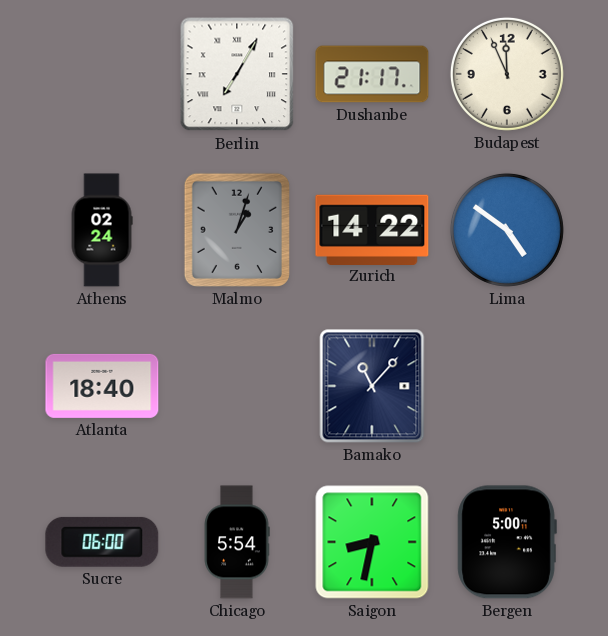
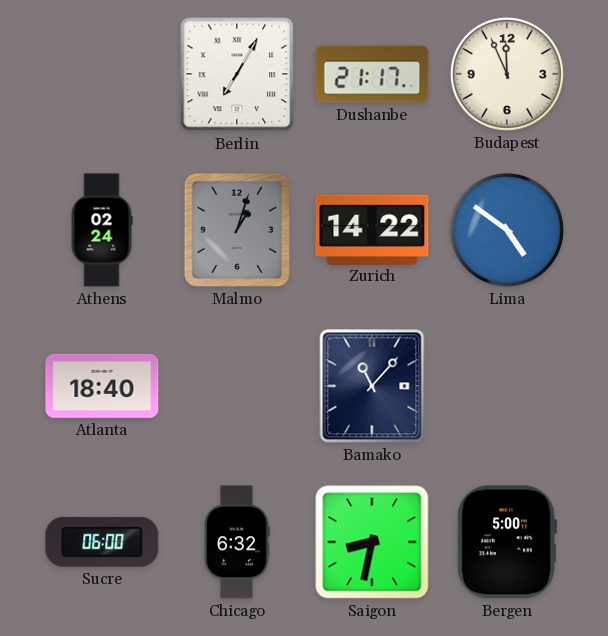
Chicago: 5:54 -> 6:32 (237, 542)
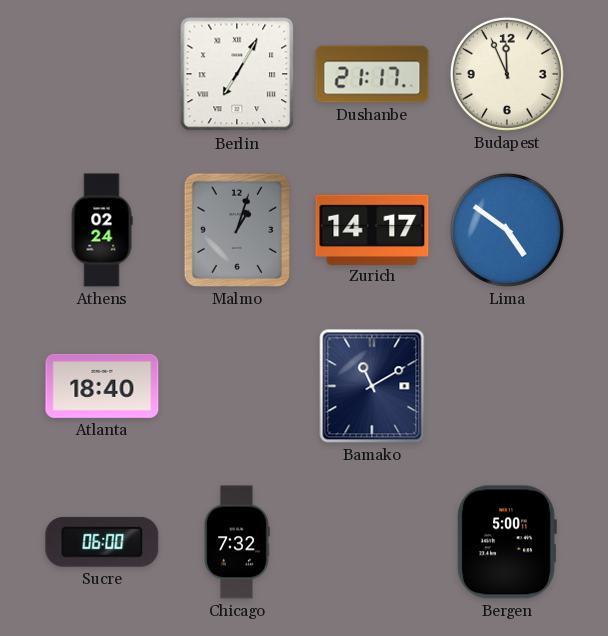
Zurich: 14:22 -> 14:17 (372, 229)
Bamako: 11:07 -> 11:10 (372, 386)
Chicago: 6:32 -> 7:32 (237, 542)
Saigon: 8:32 -> none (372, 542)
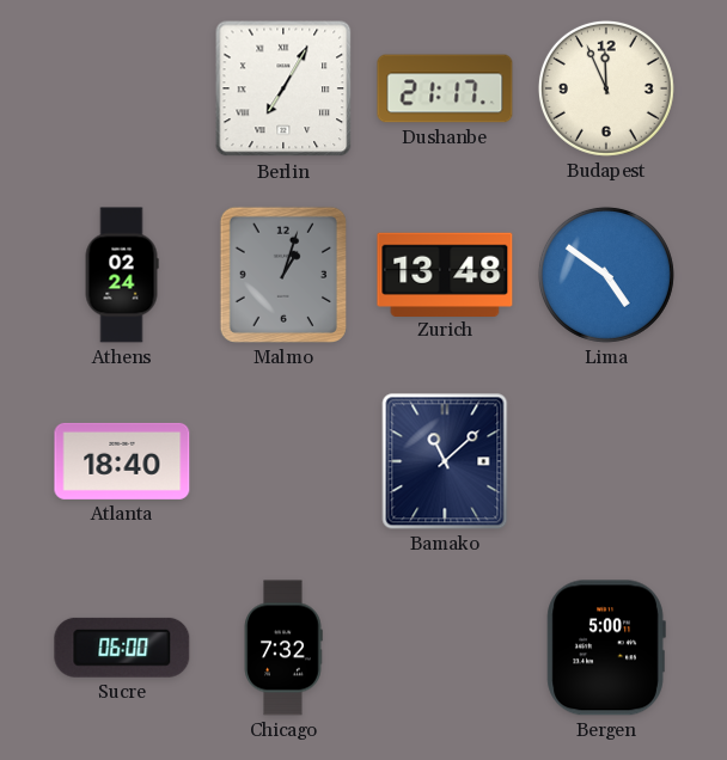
Zurich: 14:17 -> 13:48 (445, 274)
Bamako: 11:10 -> 11:08 (445, 461)
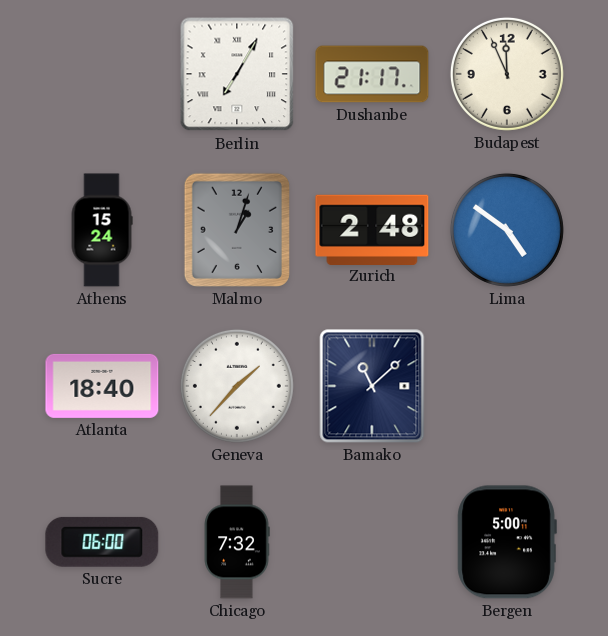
Athens: 02:24 -> 15:24 (102, 230)
Zurich: 13:48 -> 2:48 (372, 229)
Geneva: none -> 1:37 (237, 386)
